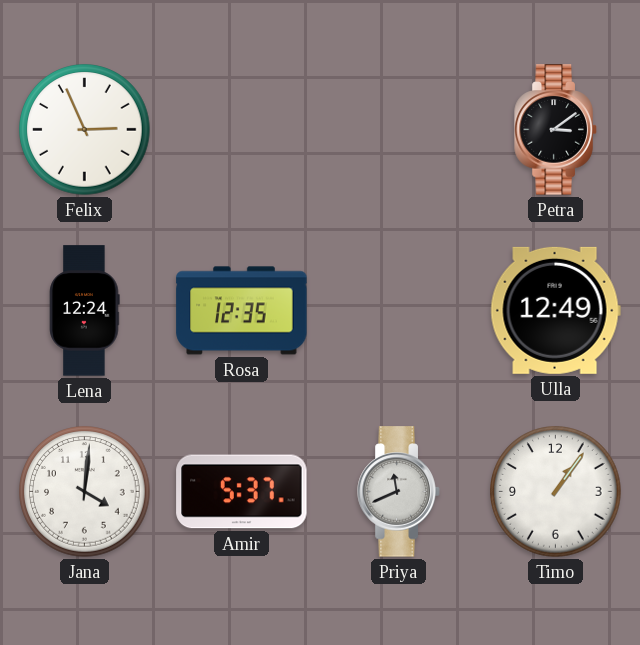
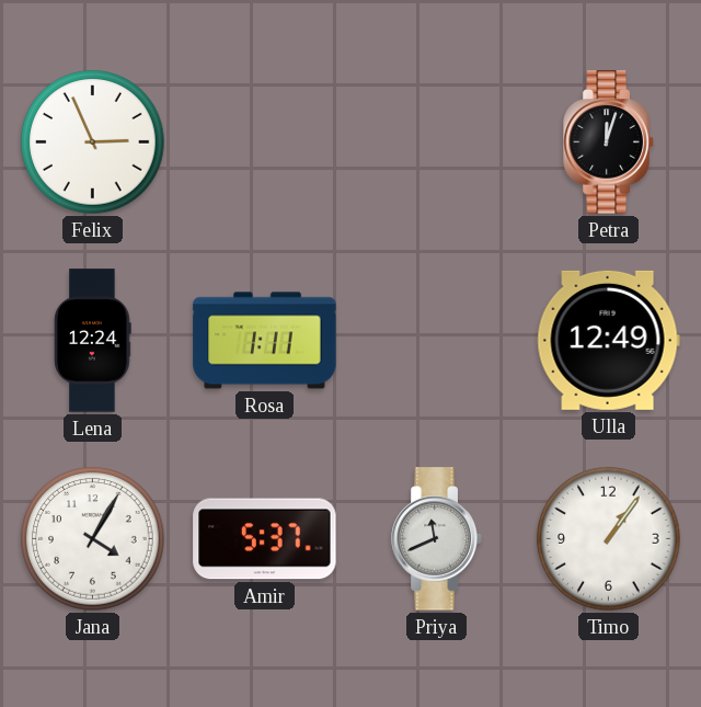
Petra: 3:09 -> 12:03 (609, 142)
Rosa: 12:35 -> 1:11 (265, 341)
Jana: 4:01 -> 4:05 (93, 539)
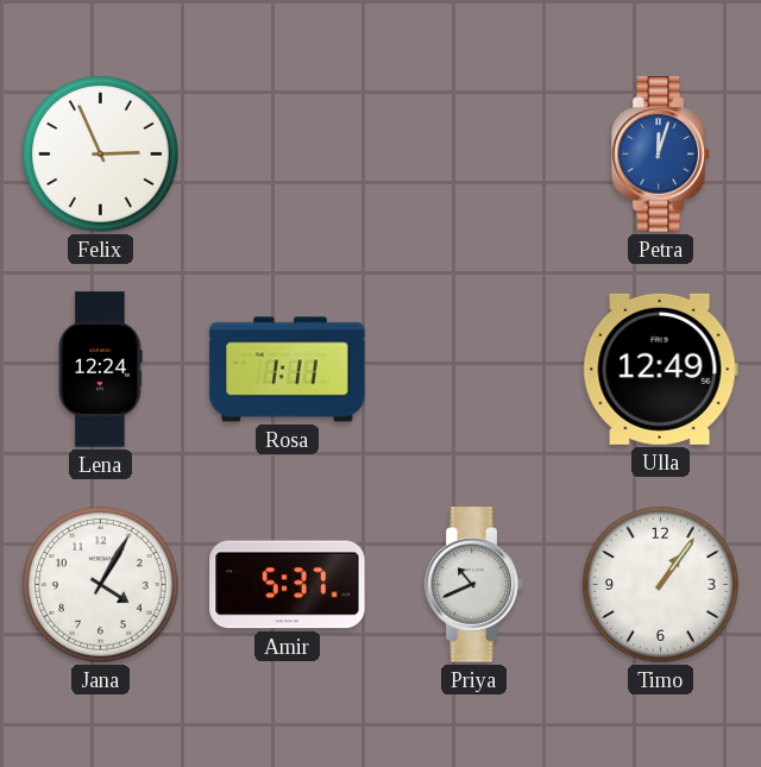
Petra dial: black -> blue (661, 155)
Priya: 11:41 -> 10:41 (474, 585)
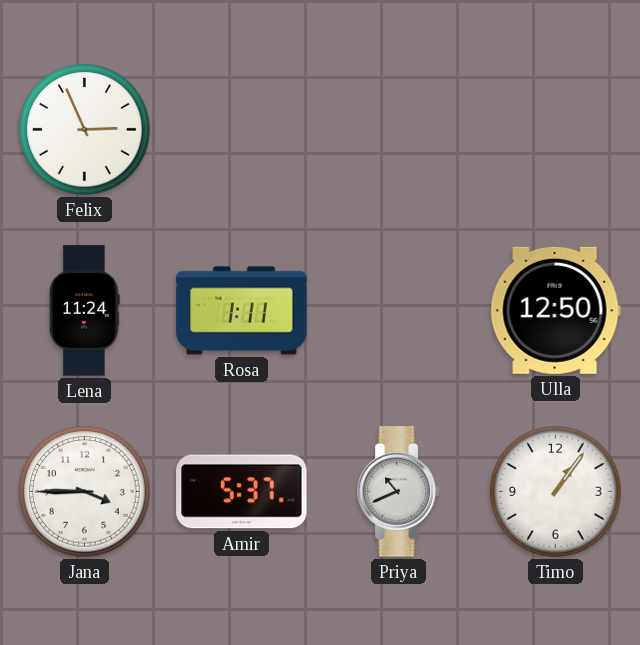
Petra: 12:03 -> none (661, 155)
Lena: 12:24 -> 11:24 (85, 311)
Ulla: 12:49 -> 12:50 (555, 310)
Jana: 4:05 -> 3:45 (85, 492)
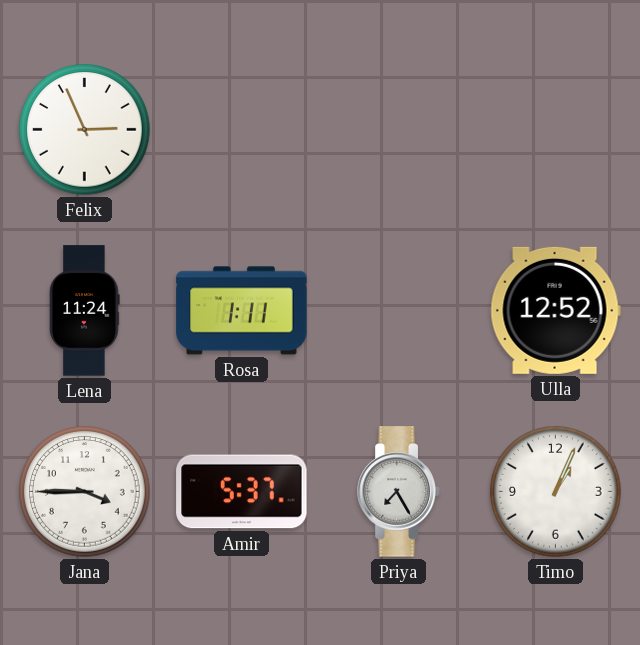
Ulla: 12:50 -> 12:52 (555, 310)
Priya: 10:41 -> 7:25 (399, 492)
Timo: 1:06 -> 1:04 (556, 492)
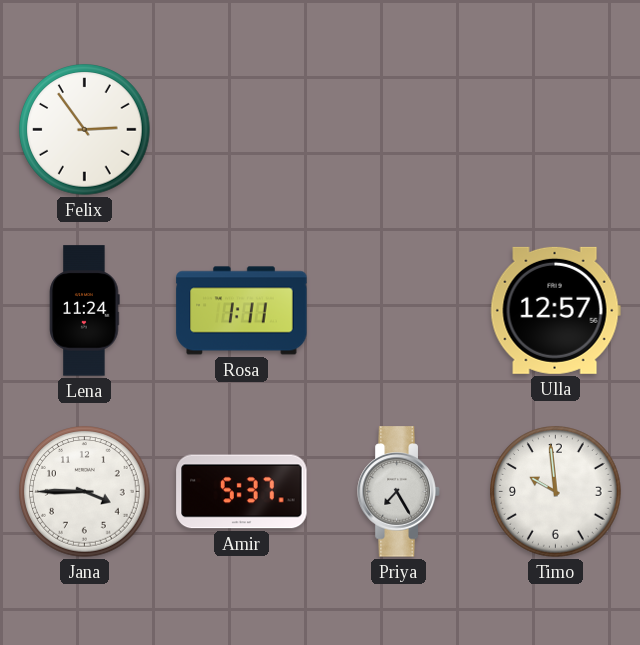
Felix: 2:56 -> 2:54 (85, 130)
Ulla: 12:52 -> 12:57 (555, 310)
Timo: 1:04 -> 9:59 (556, 492)
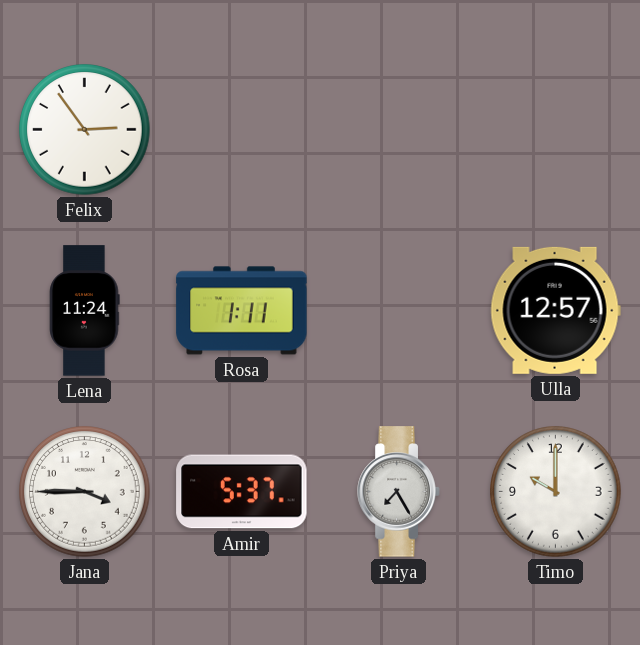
Timo: 9:59 -> 10:00 (556, 492)
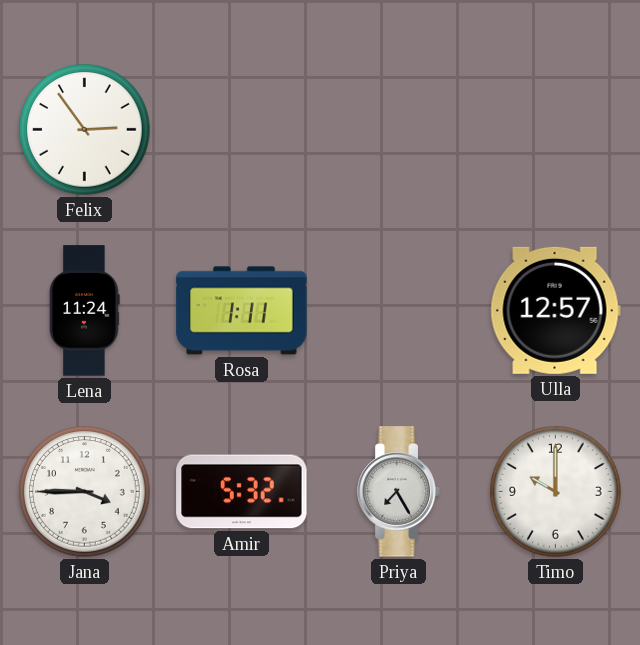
Amir: 5:37 -> 5:32 (242, 492)
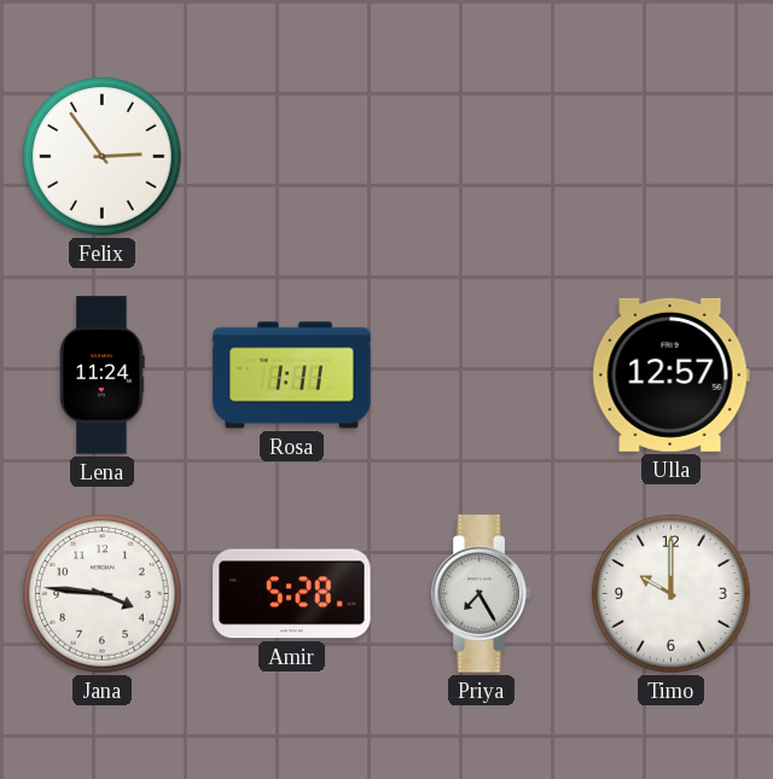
Jana: 3:45 -> 3:46 (103, 594)
Amir: 5:32 -> 5:28 (292, 594)
